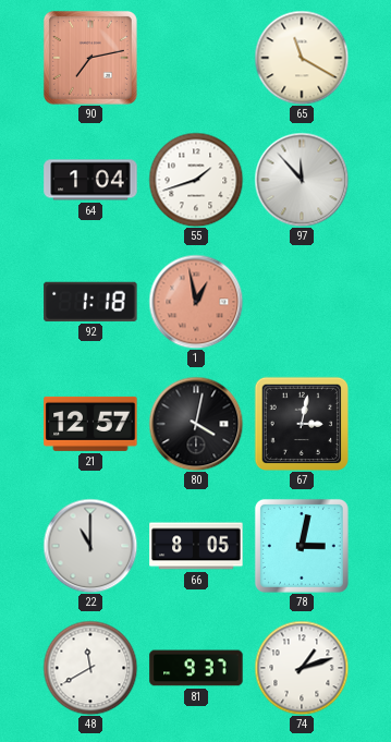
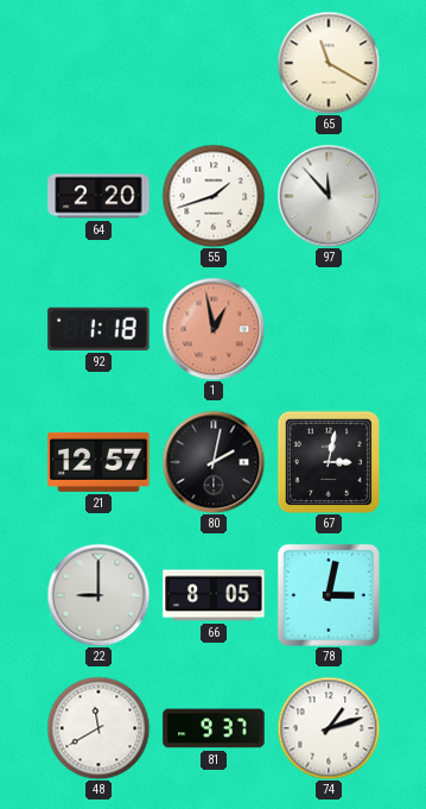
90: 7:13 -> none (90, 58)
64: 1:04 -> 2:20 (98, 196)
80: 4:02 -> 2:02 (214, 462)
22: 11:00 -> 9:00 (98, 595)
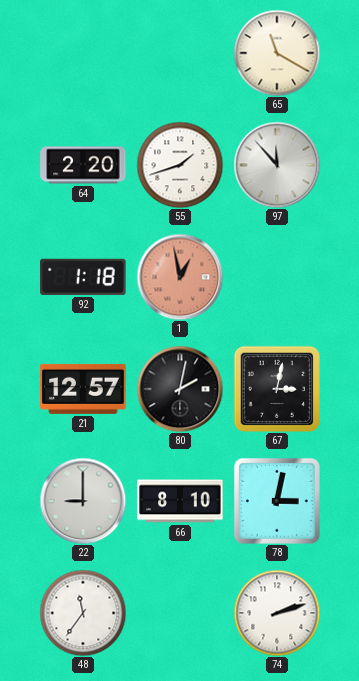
66: 8:05 -> 8:10 (180, 501)
48: 11:40 -> 11:36 (83, 613)
81: 9:37 -> none (214, 728)
74: 1:12 -> 2:12 (277, 613)
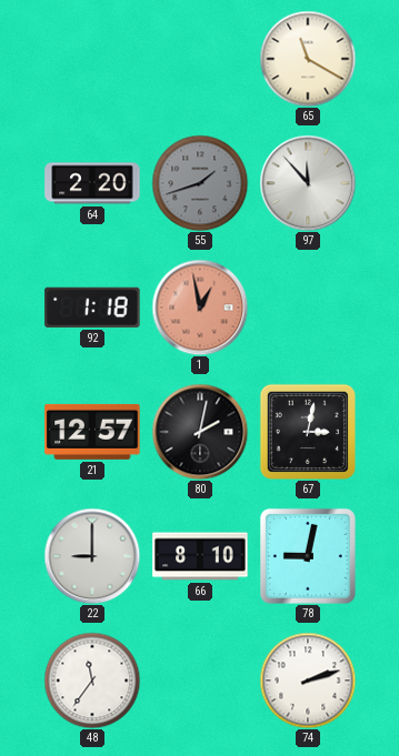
55 dial: white -> grey (200, 183)
78: 3:02 -> 9:02 (308, 556)
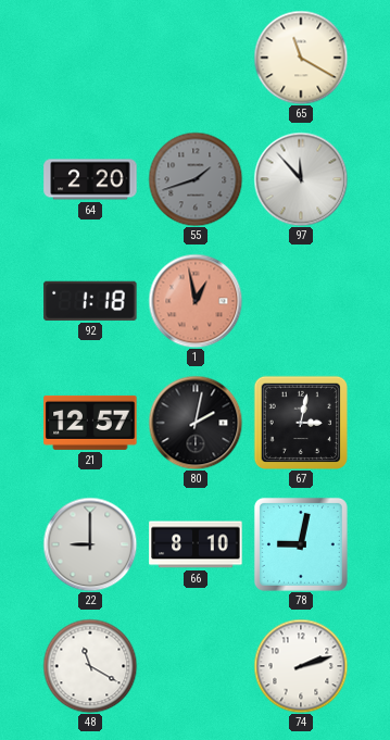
48: 11:36 -> 11:20 (90, 666)
